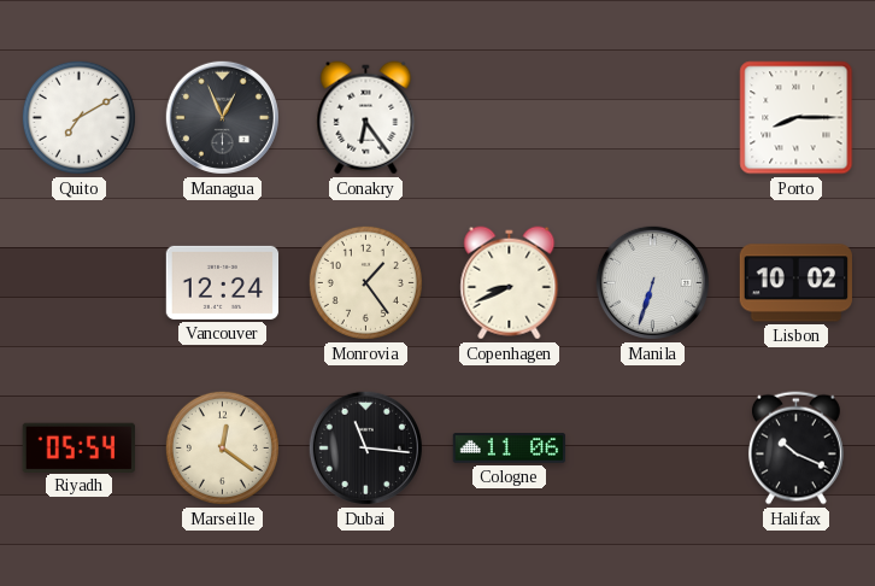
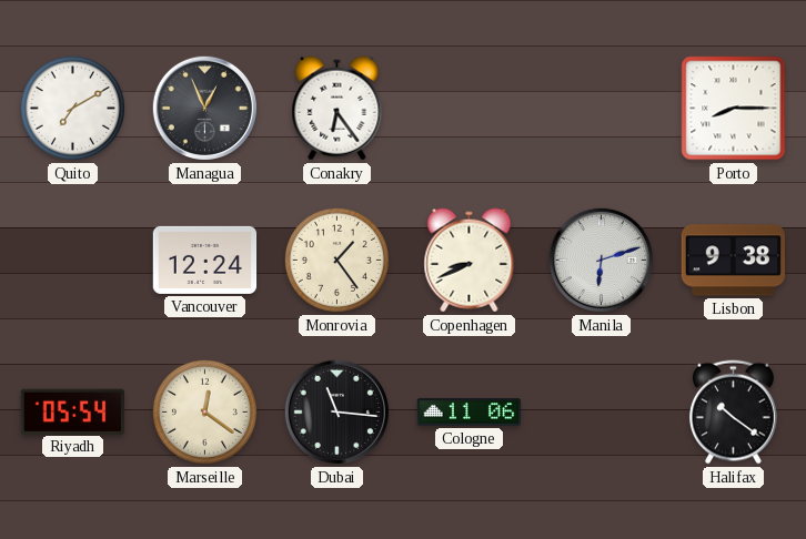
Manila: 6:33 -> 6:12 (601, 260)
Lisbon: 10:02 -> 9:38 (733, 261)
Halifax: 10:19 -> 10:21 (733, 413)
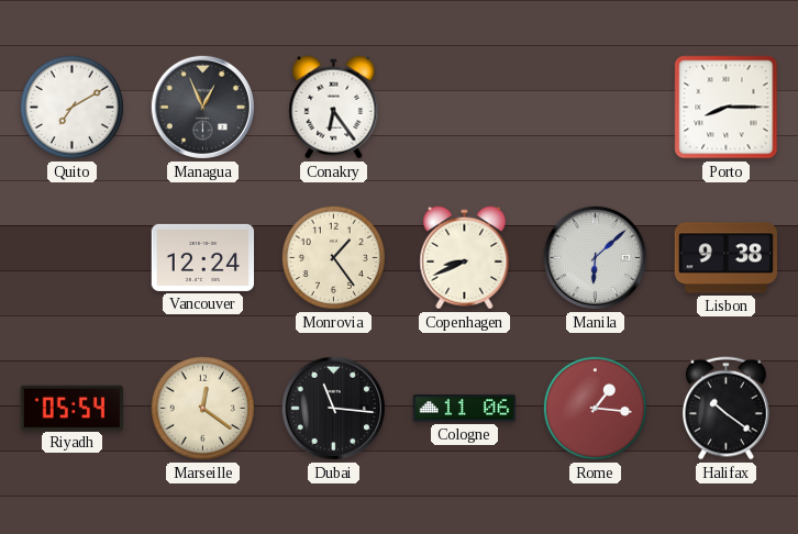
Manila: 6:12 -> 6:08 (595, 257)
Rome: none -> 1:16 (595, 408)
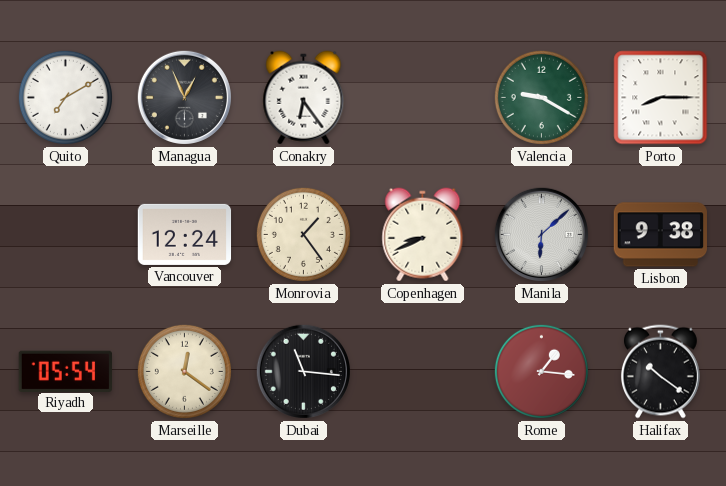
Valencia: none -> 9:20 (541, 97)
Cologne: 11:06 -> none (465, 409)
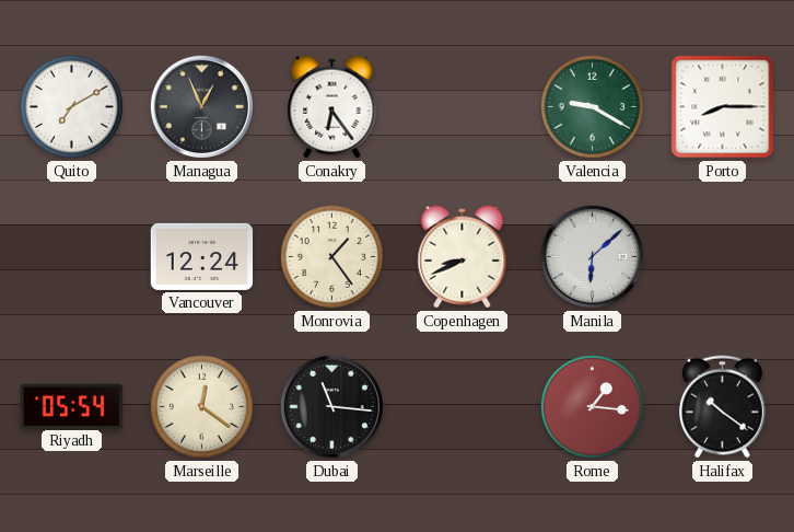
Lisbon: 9:38 -> none (660, 235)
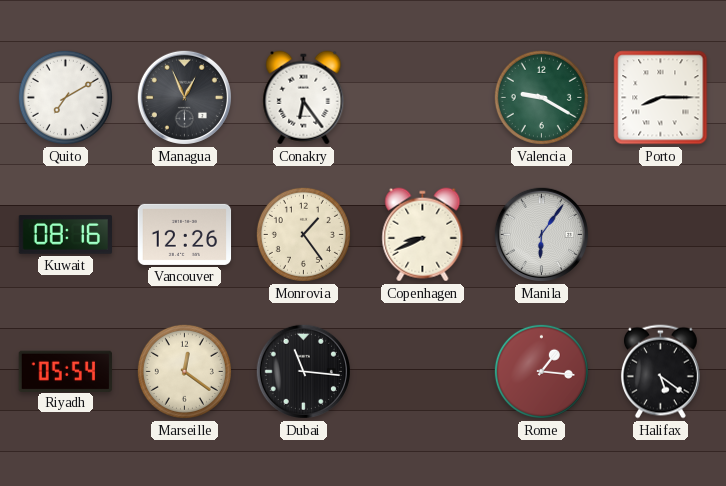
Kuwait: none -> 08:16 (65, 235)
Vancouver: 12:24 -> 12:26 (185, 234)
Manila: 6:08 -> 6:06 (541, 234)
Halifax: 10:21 -> 5:21 (660, 372)
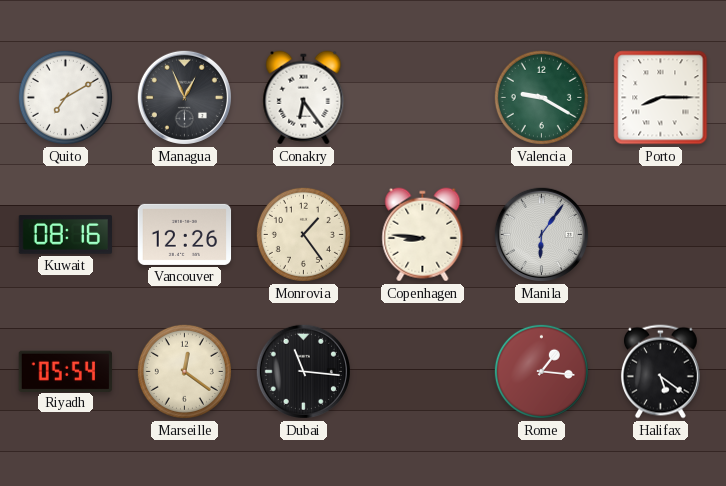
Copenhagen: 8:41 -> 8:46 (423, 235)
